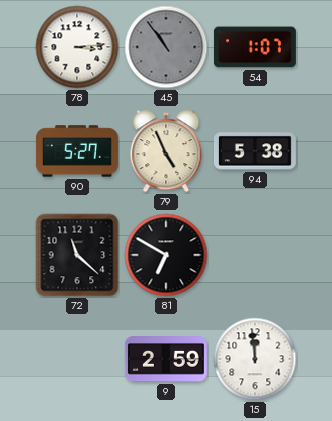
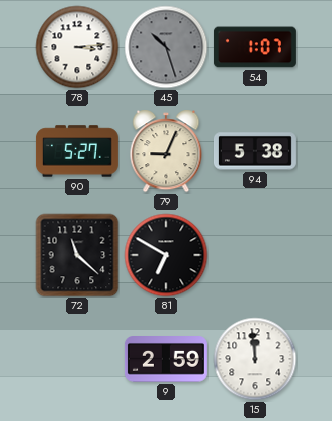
45: 10:54 -> 10:27 (166, 47)
79: 4:56 -> 9:04 (166, 151)
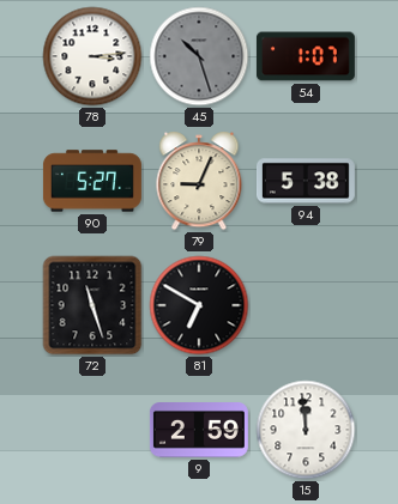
72: 11:22 -> 11:27 (92, 305)
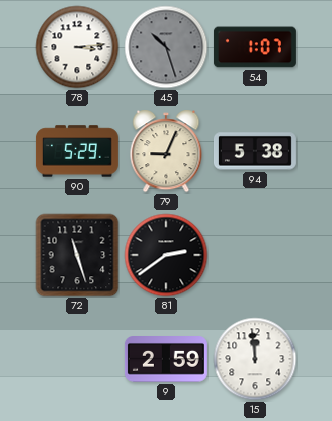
90: 5:27 -> 5:29 (77, 151)
81: 6:50 -> 2:39 (166, 255)
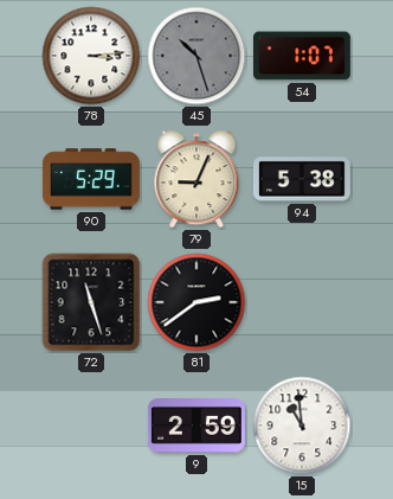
15: 11:59 -> 10:59 (302, 426)
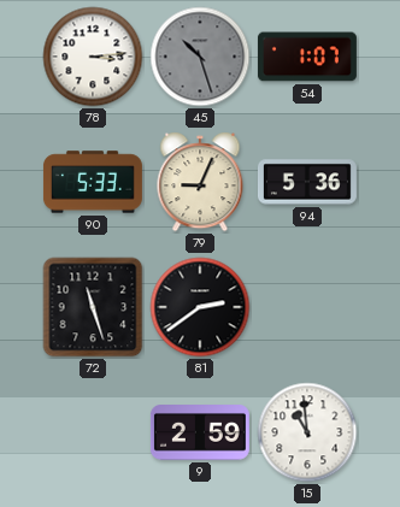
90: 5:29 -> 5:33 (93, 182)
94: 5:38 -> 5:36 (307, 182)
